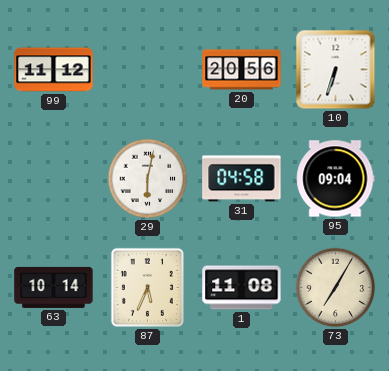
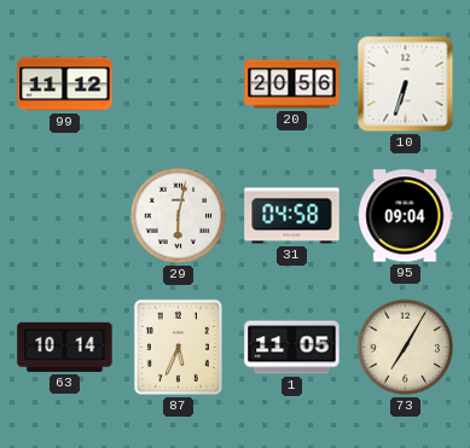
1: 11:08 -> 11:05 (292, 348)
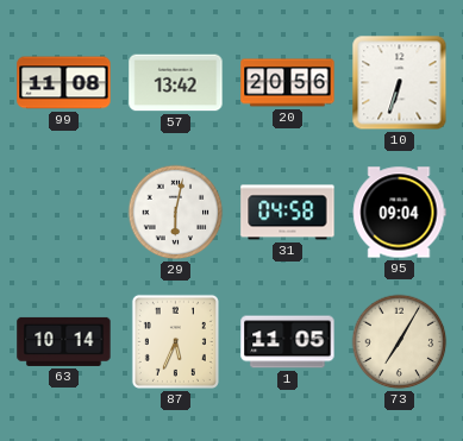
99: 11:12 -> 11:08 (64, 83)
57: none -> 13:42 (176, 83)
